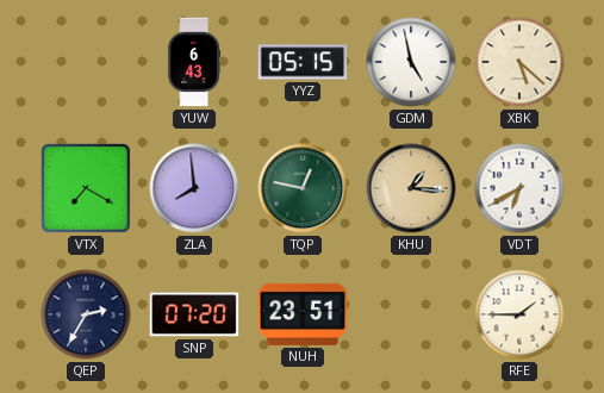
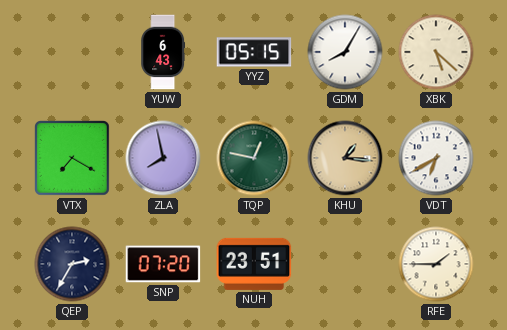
GDM: 4:58 -> 8:05 (345, 52)
ZLA: 7:59 -> 7:58 (163, 158)
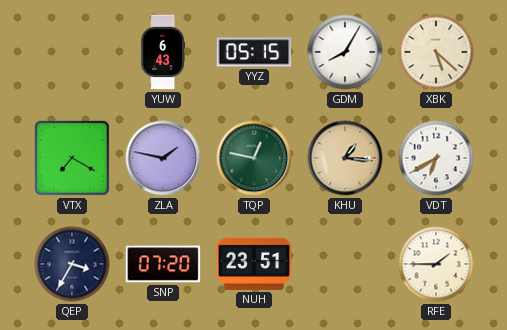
ZLA: 7:58 -> 1:47 (163, 158)
QEP: 2:35 -> 3:35 (72, 264)
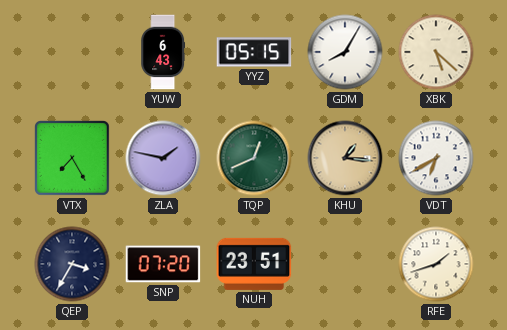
VTX: 7:20 -> 7:25 (73, 159)
TQP: 12:47 -> 12:41 (254, 158)
RFE: 1:45 -> 1:42 (436, 264)
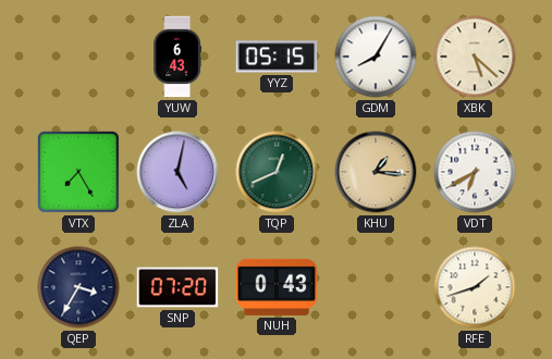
ZLA: 1:47 -> 5:02 (177, 172)
NUH: 23:51 -> 0:43 (277, 287)
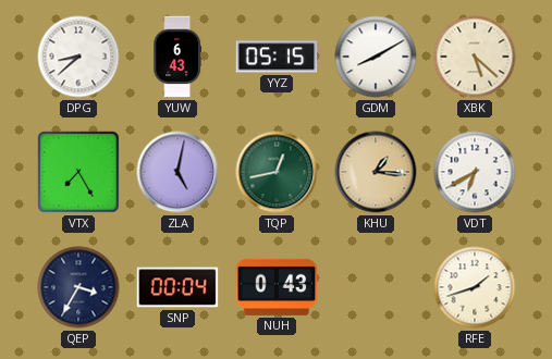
DPG: none -> 8:38 (78, 57)
GDM: 8:05 -> 8:10 (376, 57)
TQP: 12:41 -> 12:43 (277, 172)
SNP: 07:20 -> 00:04 (177, 287)
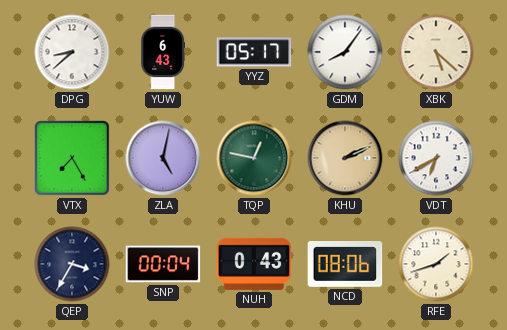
YYZ: 05:15 -> 05:17 (254, 52)
GDM: 8:10 -> 8:06 (345, 52)
TQP: 12:43 -> 12:47 (254, 158)
KHU: 1:16 -> 2:11 (345, 158)
NCD: none -> 08:06 (345, 265)
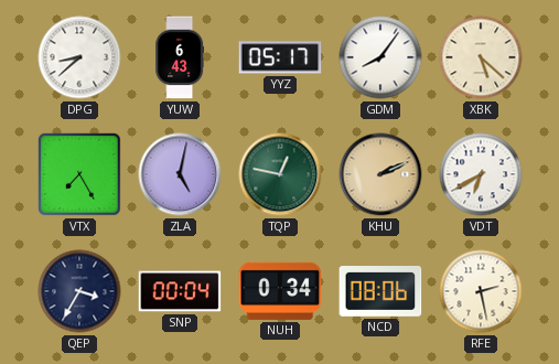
NUH: 0:43 -> 0:34 (280, 291)
RFE: 1:42 -> 2:28 (481, 291)
